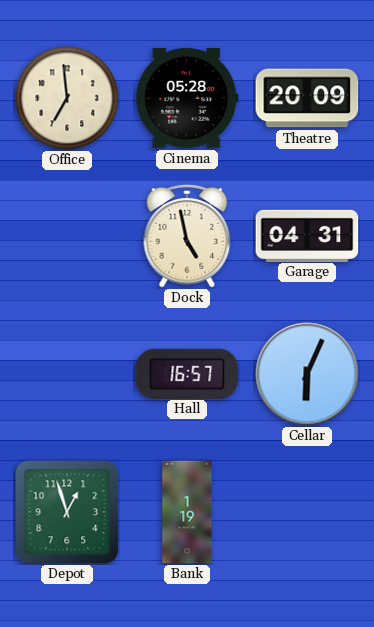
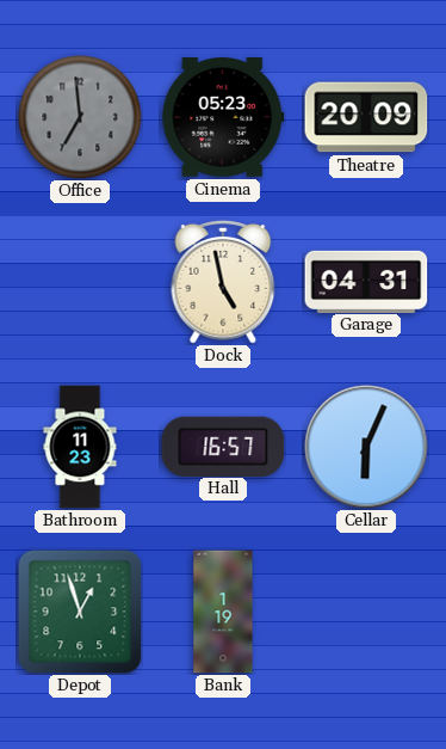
Office dial: cream -> grey (80, 117)
Cinema: 05:28 -> 05:23 (223, 117)
Bathroom: none -> 11:23 (80, 447)
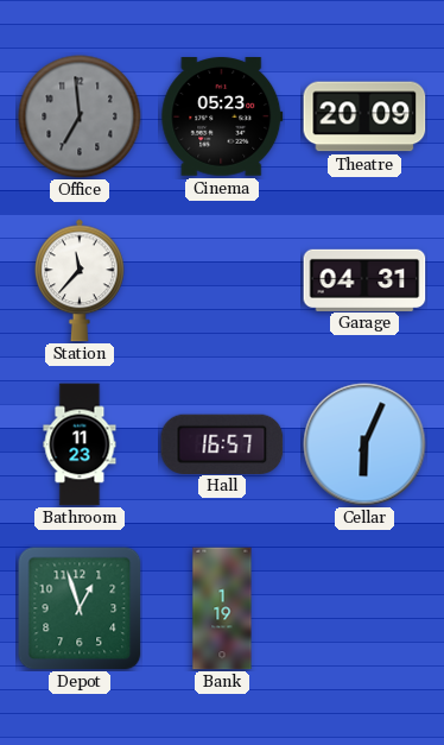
Station: none -> 11:37 (81, 280)
Dock: 4:58 -> none (223, 282)
